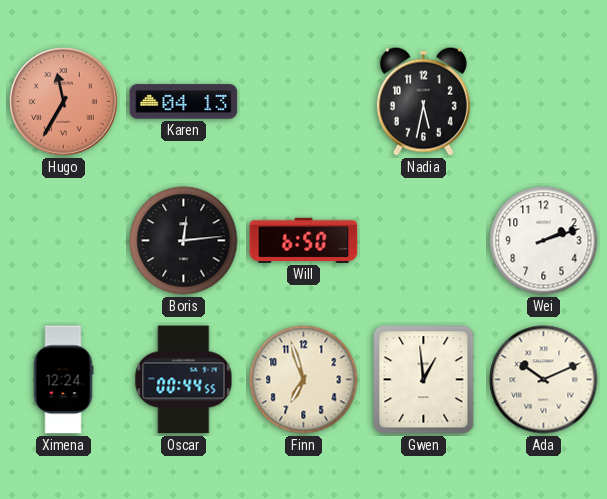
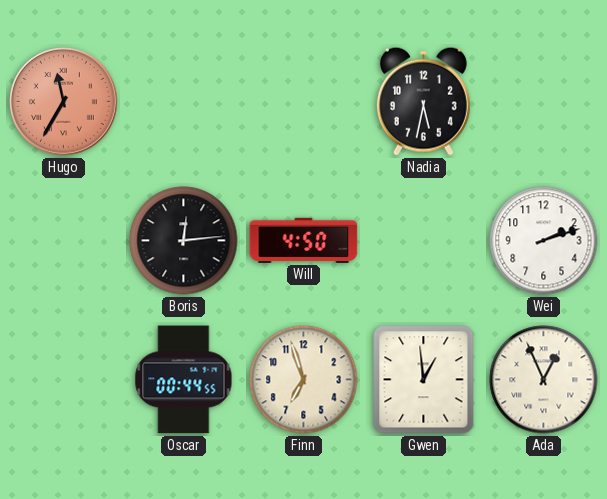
Karen: 04:13 -> none (184, 102)
Will: 6:50 -> 4:50 (304, 240)
Ximena: 12:24 -> none (63, 380)
Ada: 10:11 -> 12:56 (544, 380)
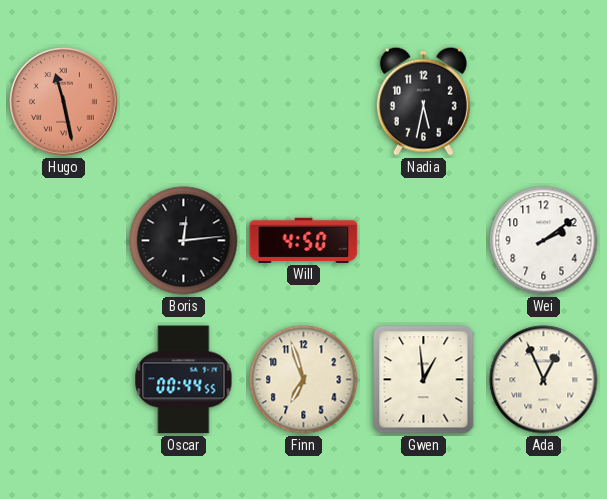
Hugo: 11:35 -> 11:28 (64, 102)
Wei: 2:12 -> 2:09 (544, 241)
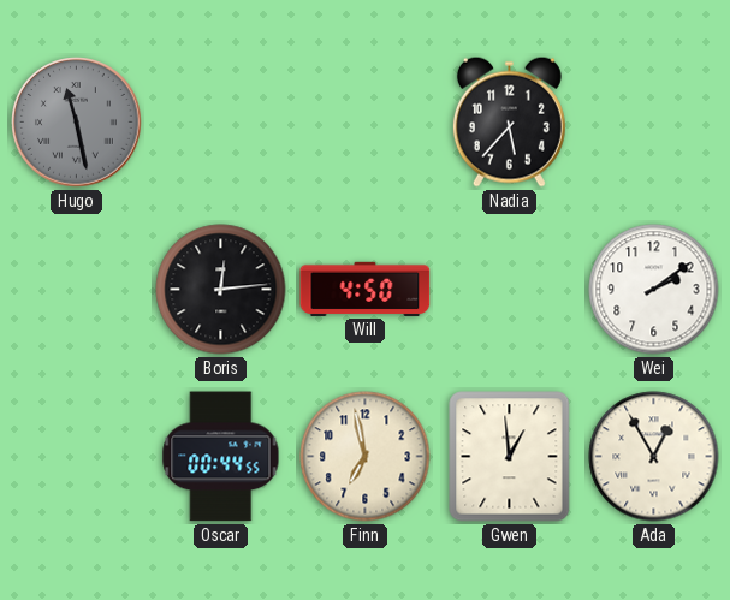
Hugo dial: salmon -> grey (77, 123)
Nadia: 5:32 -> 5:37 (509, 121)
Finn: 6:57 -> 6:58 (366, 457)
Ada: 12:56 -> 12:55 (654, 457)
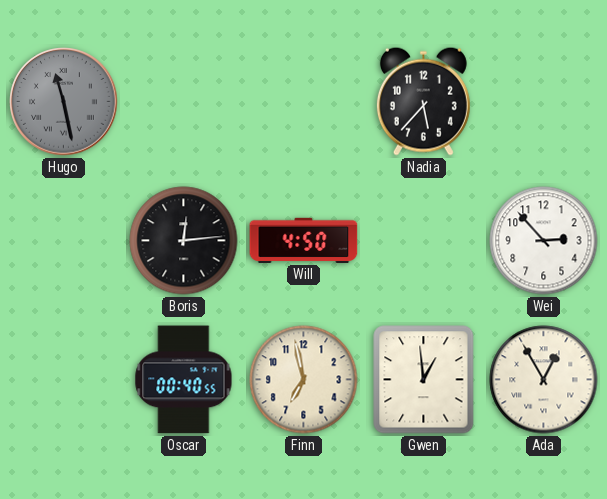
Wei: 2:09 -> 2:53 (544, 241)
Oscar: 00:44 -> 00:40 (184, 380)
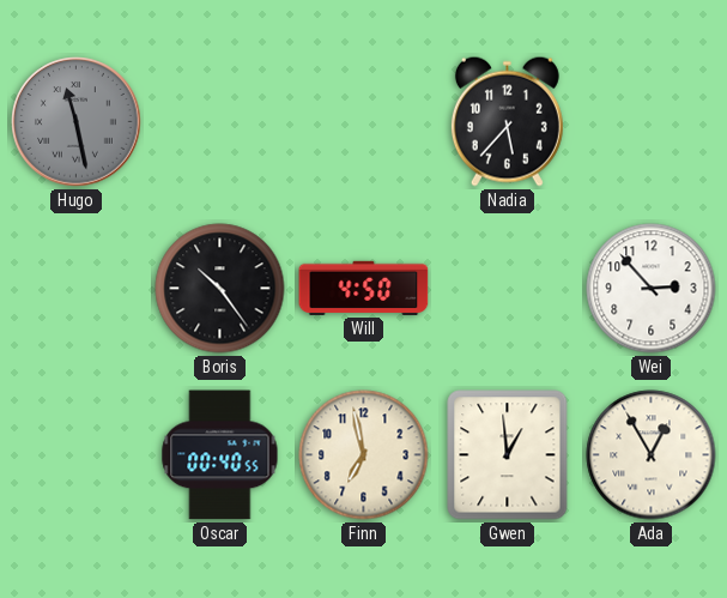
Boris: 12:14 -> 10:24 (220, 289)
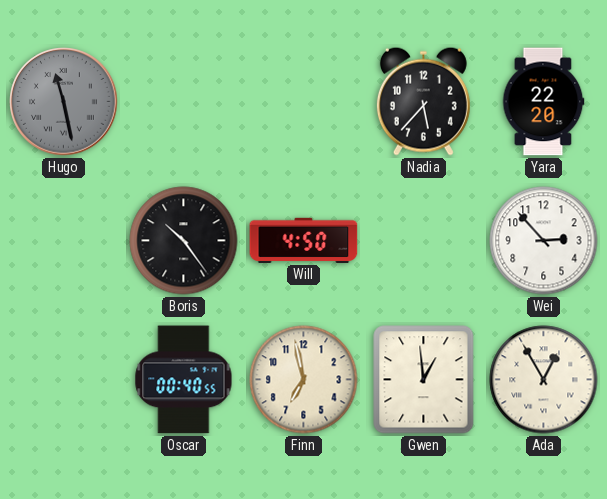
Yara: none -> 22:20 (543, 102)
